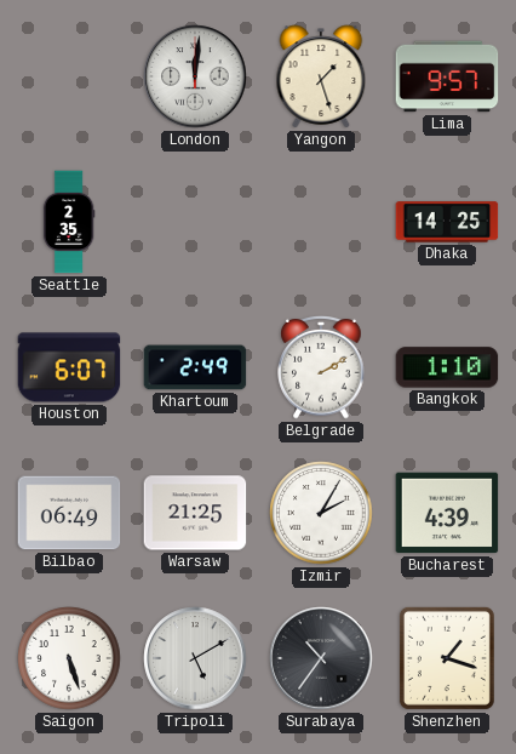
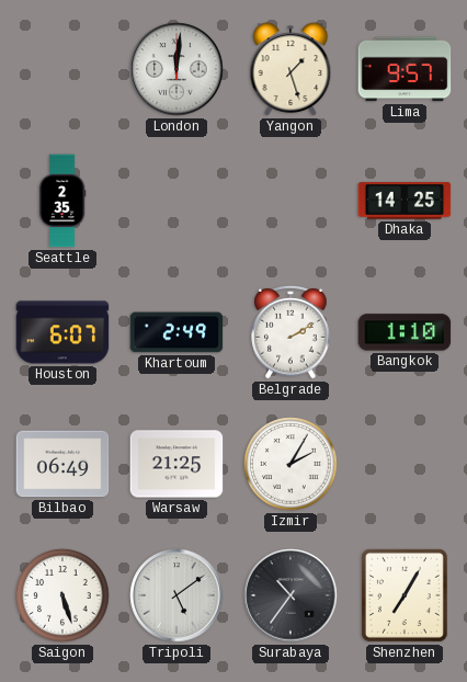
Bucharest: 4:39 -> none (447, 513)
Tripoli: 5:10 -> 5:09 (176, 595)
Shenzhen: 1:18 -> 7:05 (405, 595)
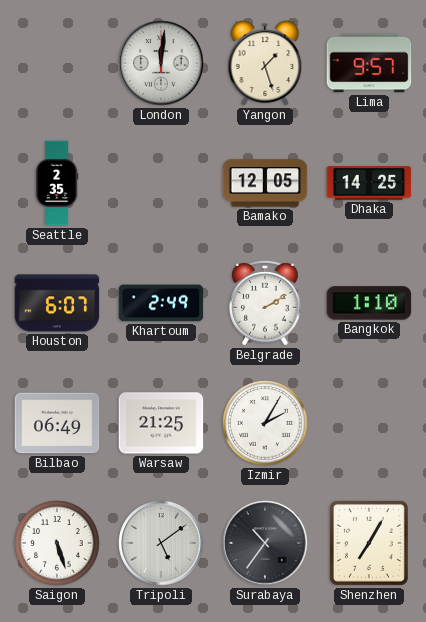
Bamako: none -> 12:05 (265, 183)
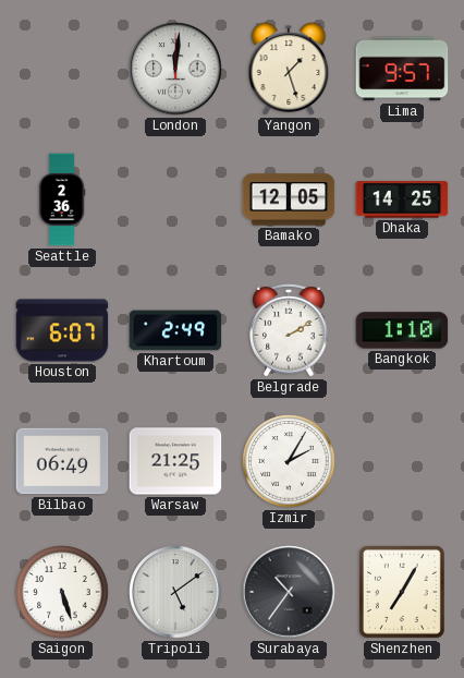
Seattle: 2:35 -> 2:36 (62, 199)
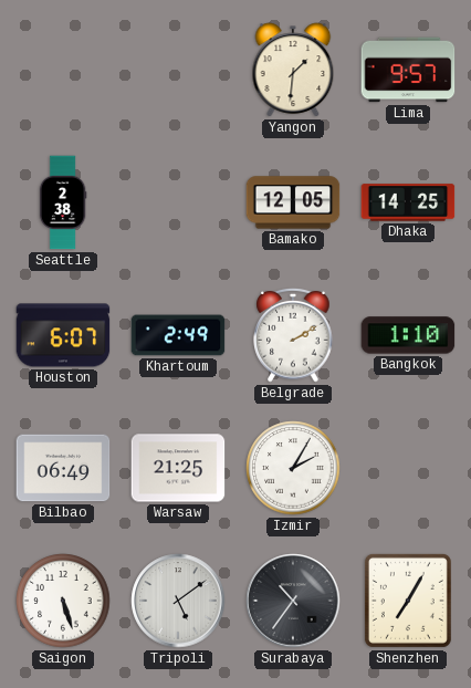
London: 12:01 -> none (175, 69)
Yangon: 1:27 -> 1:31 (293, 70)
Seattle: 2:36 -> 2:38 (63, 202)
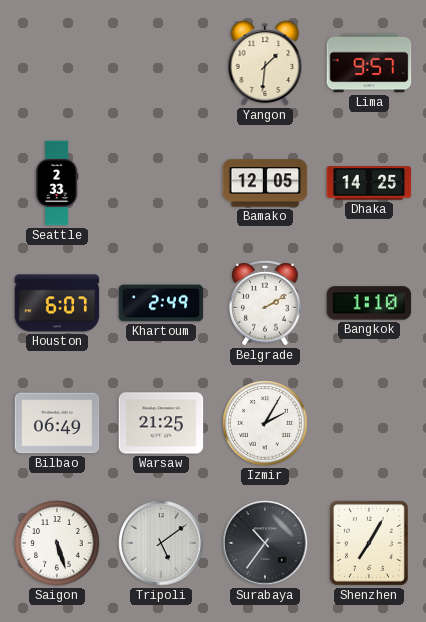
Seattle: 2:38 -> 2:33 (57, 183)
